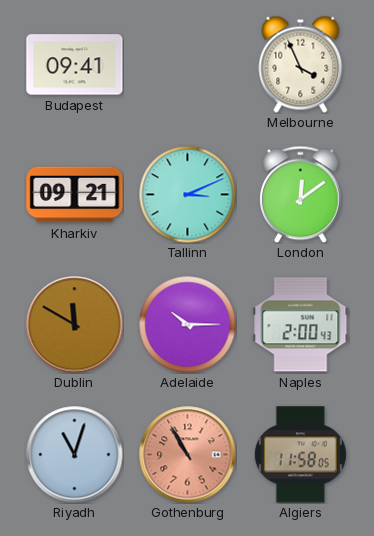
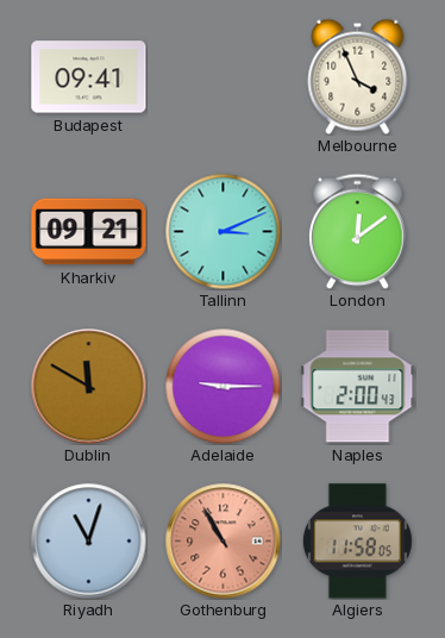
Adelaide: 10:15 -> 9:15 (223, 386)
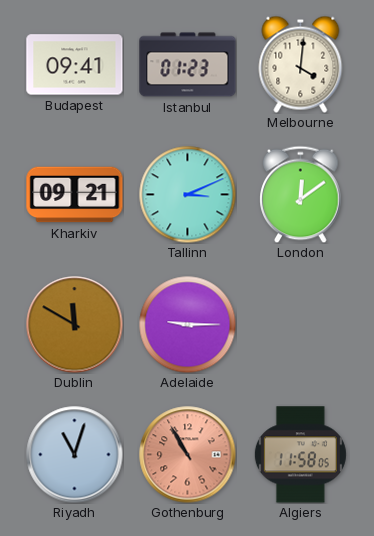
Istanbul: none -> 01:23 (188, 65)
Melbourne: 3:56 -> 4:01 (301, 64)
Naples: 2:00 -> none (358, 387)
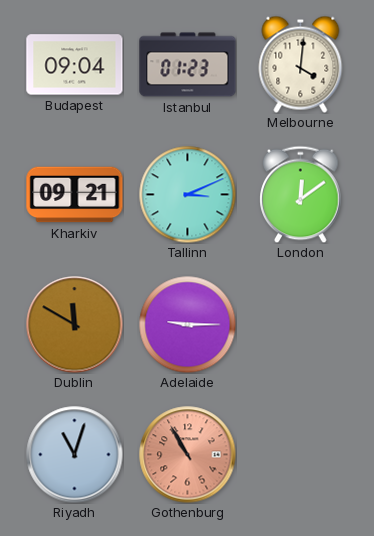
Budapest: 09:41 -> 09:04 (75, 65)
Algiers: 11:58 -> none (300, 455)
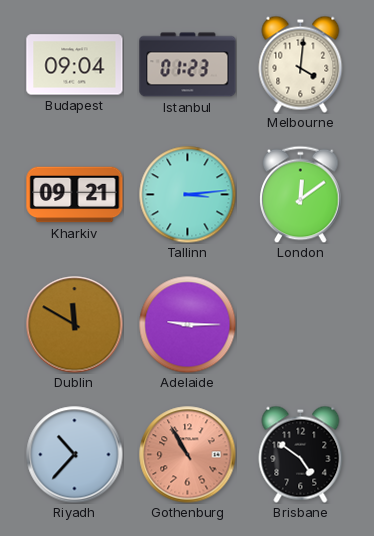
Tallinn: 3:11 -> 3:14 (187, 194)
Riyadh: 11:03 -> 10:37 (75, 455)
Brisbane: none -> 4:51 (301, 454)
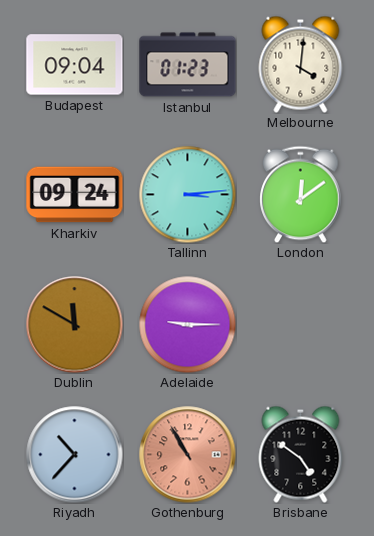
Kharkiv: 09:21 -> 09:24 (75, 195)
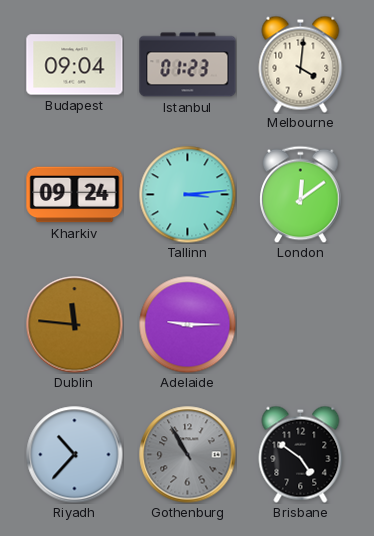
Dublin: 11:50 -> 11:46 (75, 325)
Gothenburg dial: salmon -> grey (188, 455)
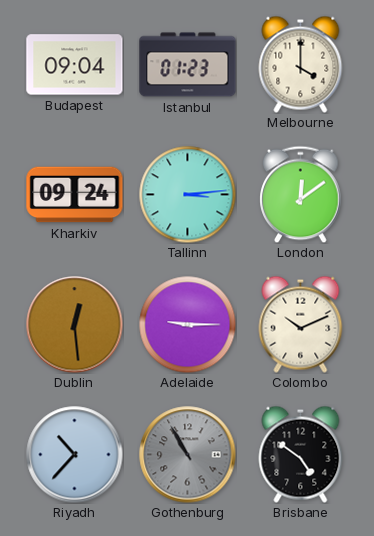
Melbourne: 4:01 -> 4:00 (301, 64)
Dublin: 11:46 -> 12:29 (75, 325)
Colombo: none -> 10:11 (301, 324)
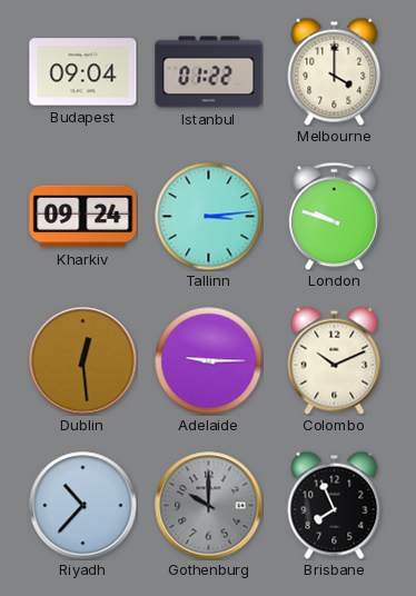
Istanbul: 01:23 -> 01:22 (209, 72)
London: 12:09 -> 9:48 (335, 216)
Gothenburg: 10:55 -> 10:00 (209, 506)
Brisbane: 4:51 -> 7:56 (335, 505)
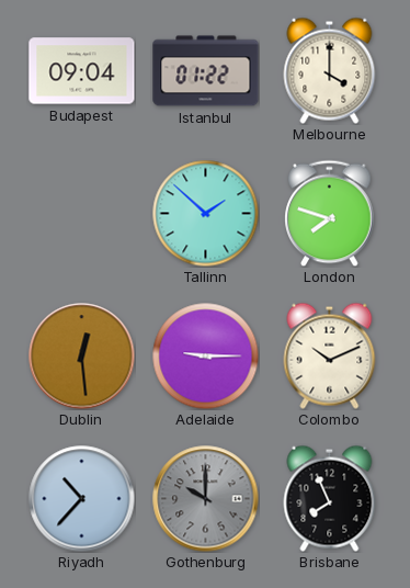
Kharkiv: 09:24 -> none (83, 217)
Tallinn: 3:14 -> 1:52 (205, 213)
London: 9:48 -> 7:48 (330, 213)
